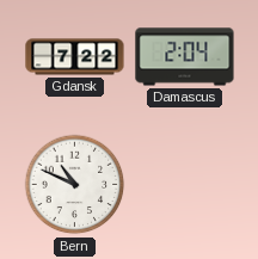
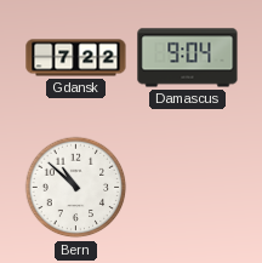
Damascus: 2:04 -> 9:04 (188, 58)
Bern: 10:49 -> 10:52 (76, 188)
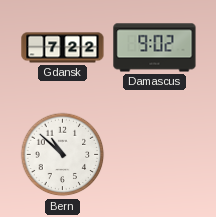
Damascus: 9:04 -> 9:02 (155, 48)
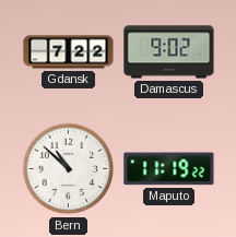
Maputo: none -> 11:19 (169, 169)
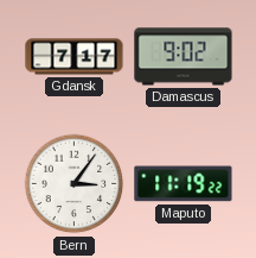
Gdansk: 7:22 -> 7:17 (75, 57)
Bern: 10:52 -> 3:06 (75, 184)
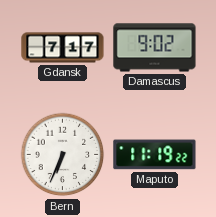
Bern: 3:06 -> 6:34 (63, 155)
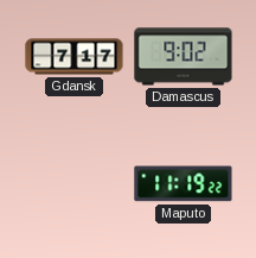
Bern: 6:34 -> none (63, 155)
